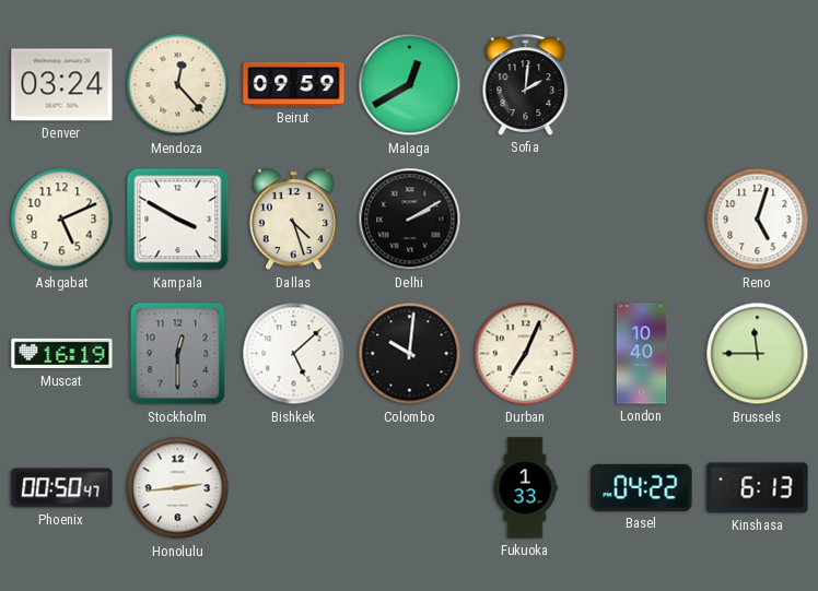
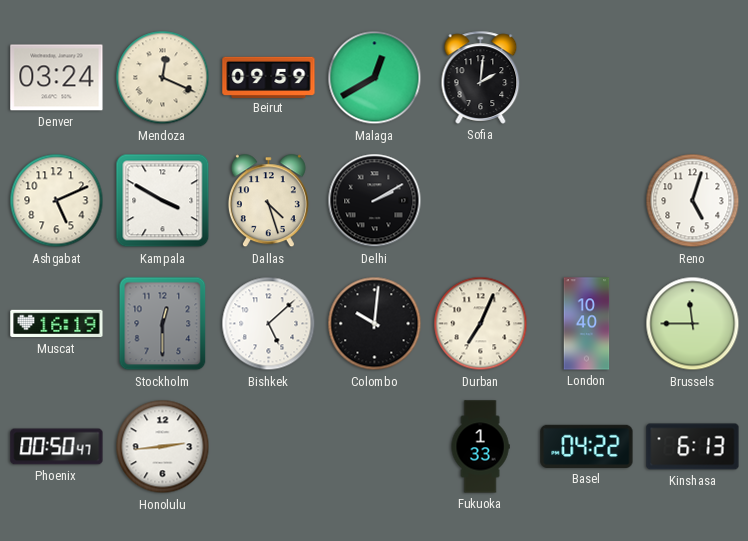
Mendoza: 12:23 -> 12:19 (163, 78)
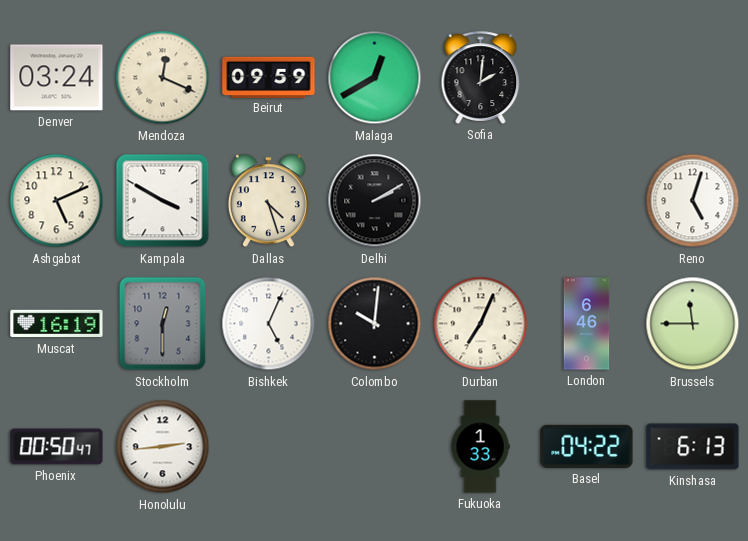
Bishkek: 5:08 -> 5:04 (269, 324)
London: 10:40 -> 6:46 (587, 324)
